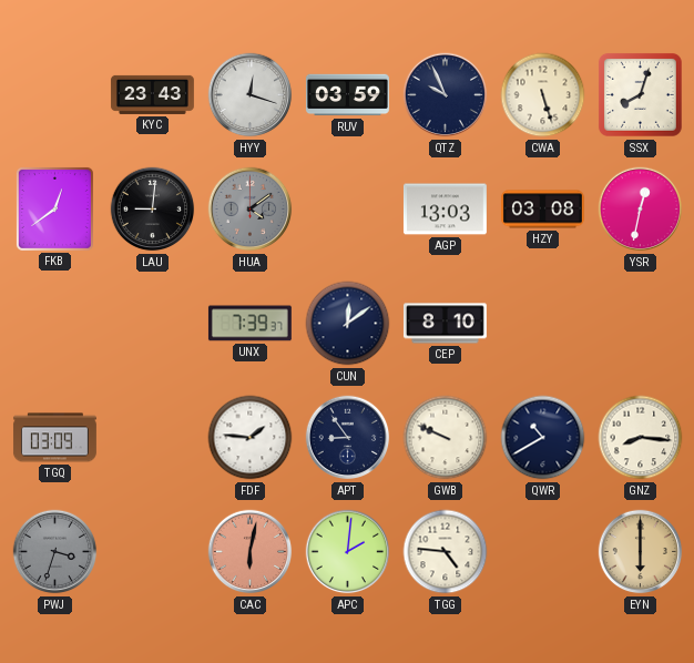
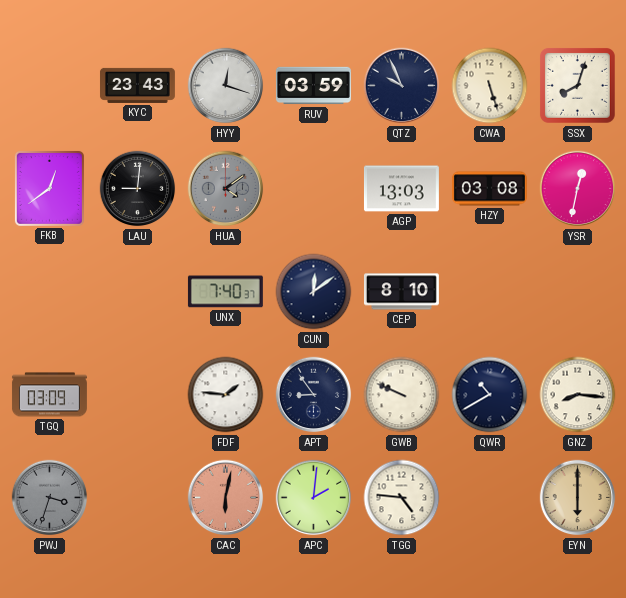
UNX: 7:39 -> 7:40 (225, 292)
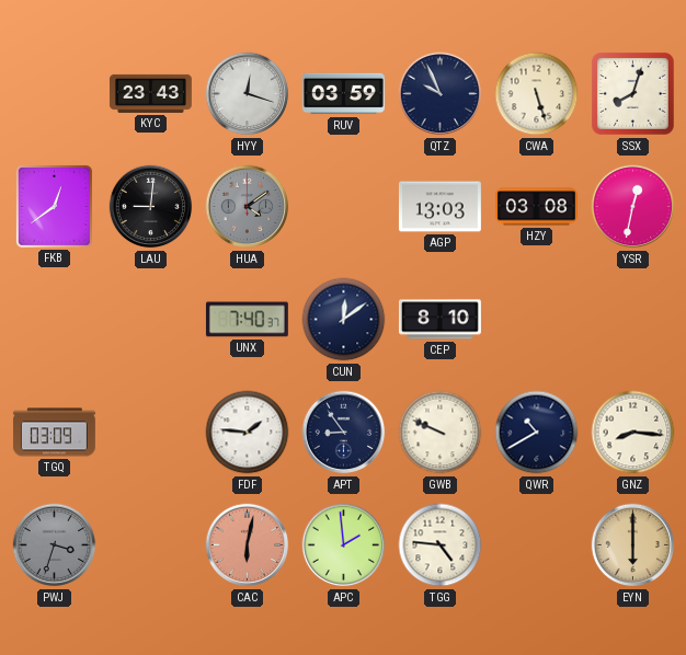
APC: 2:01 -> 1:59 (344, 545)
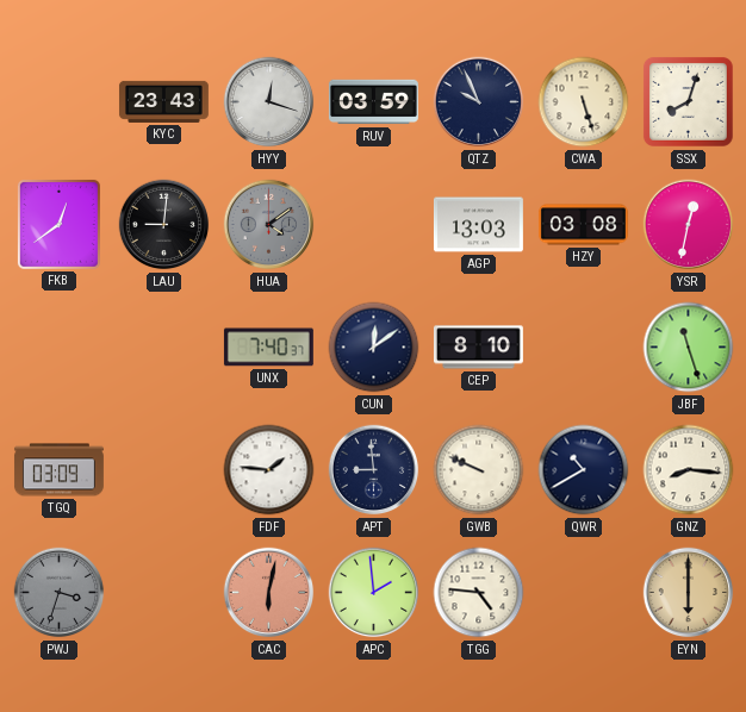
JBF: none -> 11:27 (689, 348)
APT: 8:54 -> 8:59 (374, 470)
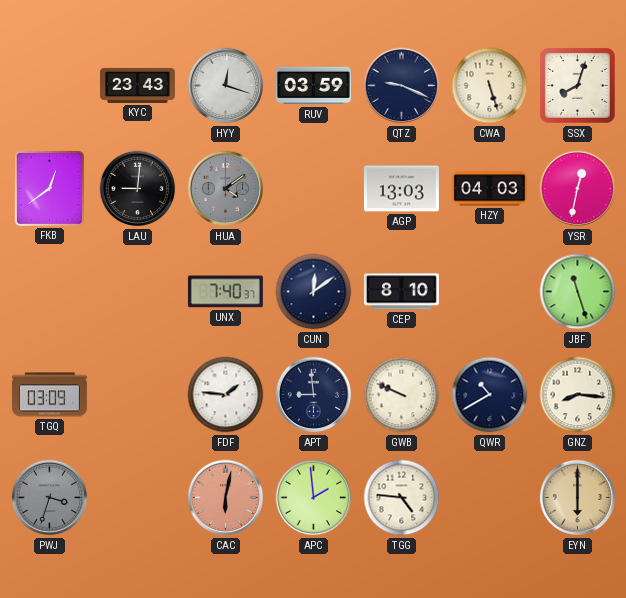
QTZ: 9:56 -> 9:19 (402, 86)
HZY: 03:08 -> 04:03 (489, 189)
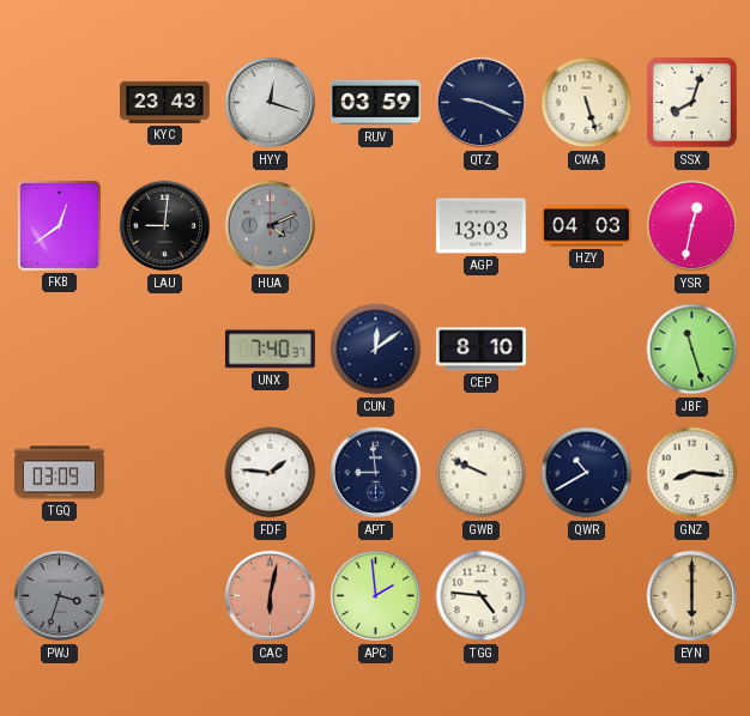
HUA: 4:09 -> 4:11 (271, 226)
